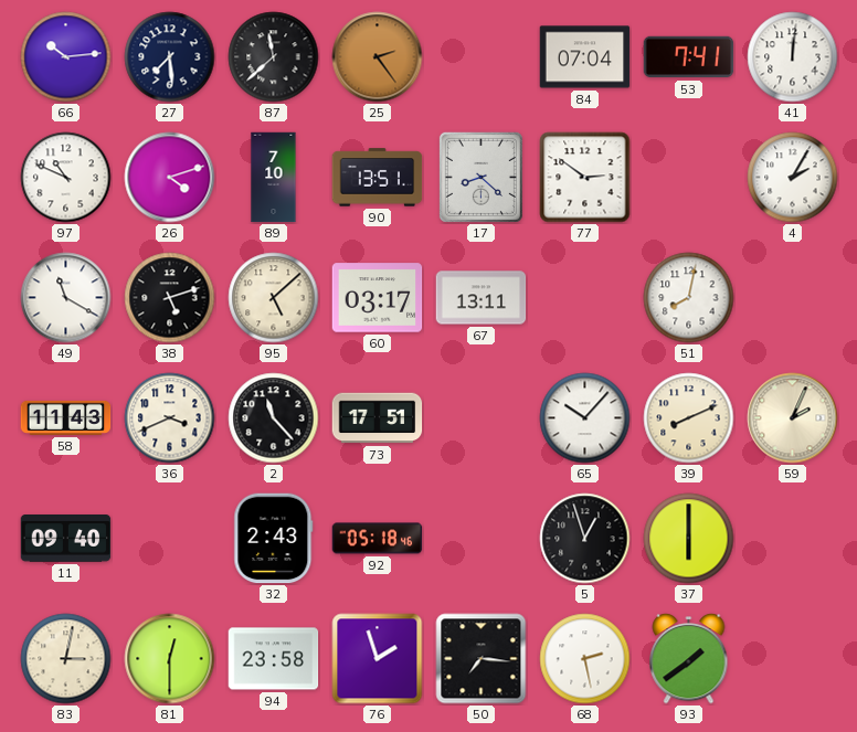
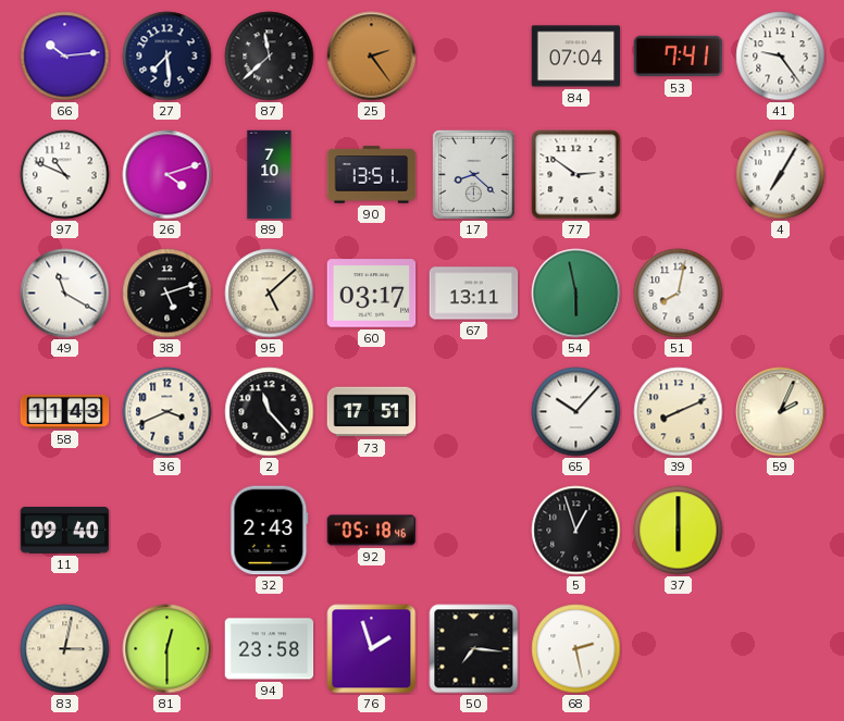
41: 12:01 -> 9:24 (781, 57)
4: 2:05 -> 7:05 (781, 175)
54: none -> 5:58 (576, 294)
93: 1:39 -> none (689, 659)
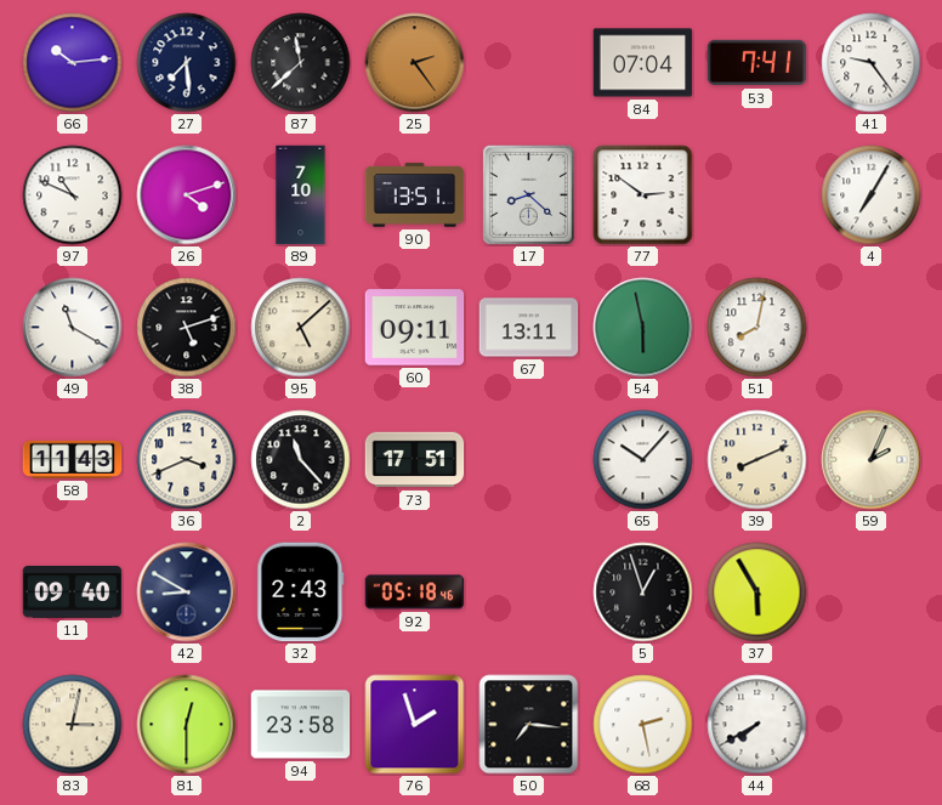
60: 03:17 -> 09:11 (415, 328)
42: none -> 8:50 (187, 593)
37: 6:00 -> 5:55 (757, 593)
44: none -> 7:40 (757, 725)
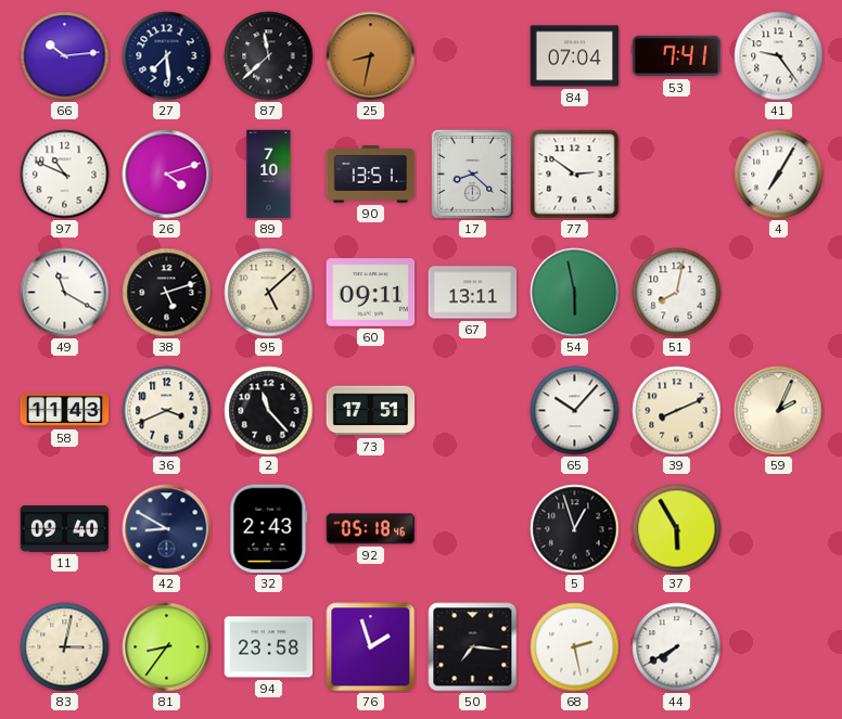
25: 2:24 -> 8:32 (371, 56)
81: 12:30 -> 8:36 (167, 647)
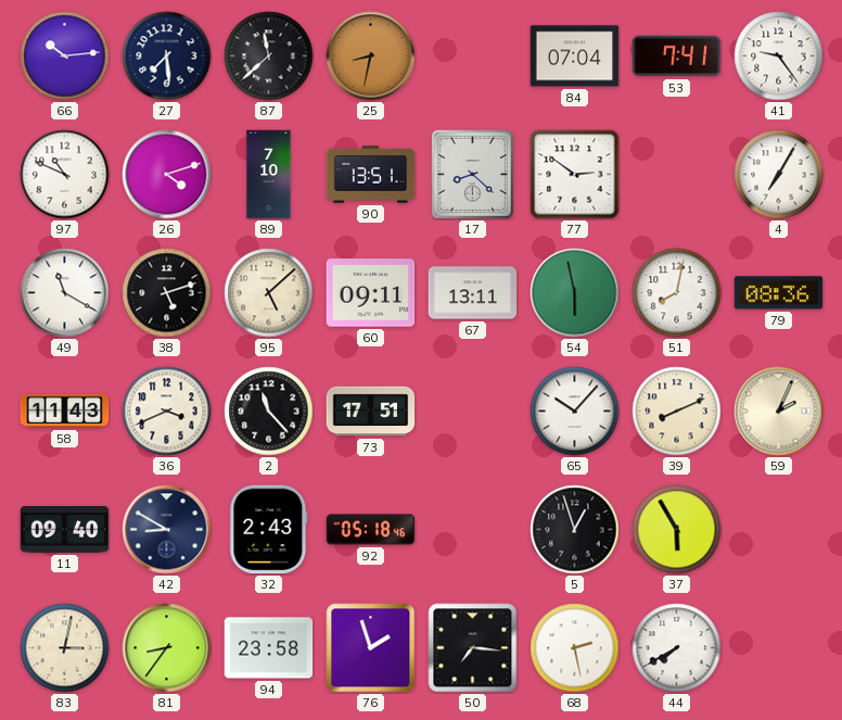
79: none -> 08:36 (779, 293)
